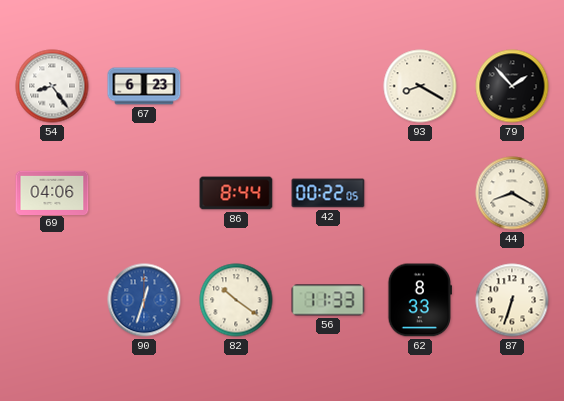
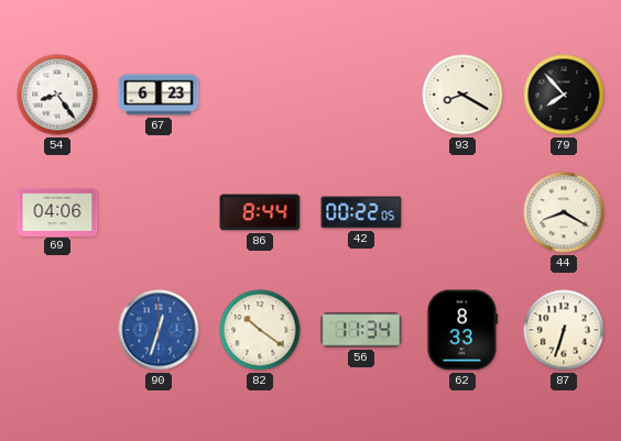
79: 1:53 -> 7:53 (564, 95)
56: 11:33 -> 11:34 (361, 330)
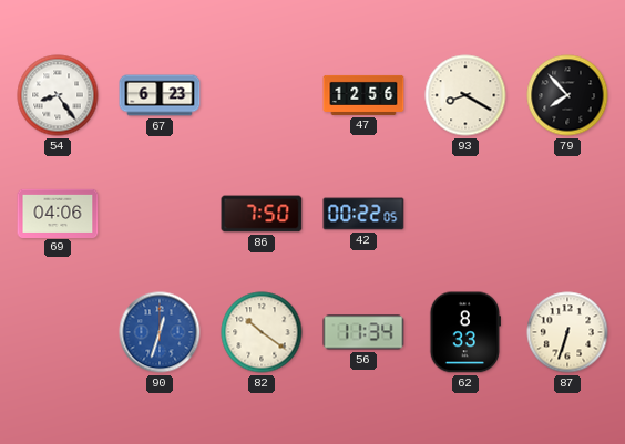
47: none -> 12:56 (363, 95)
86: 8:44 -> 7:50 (262, 214)
44: 8:20 -> none (564, 212)
